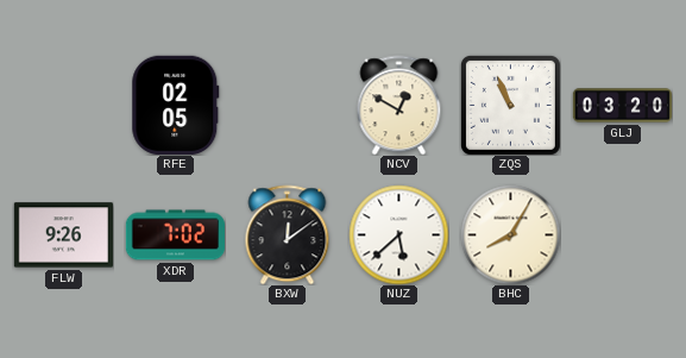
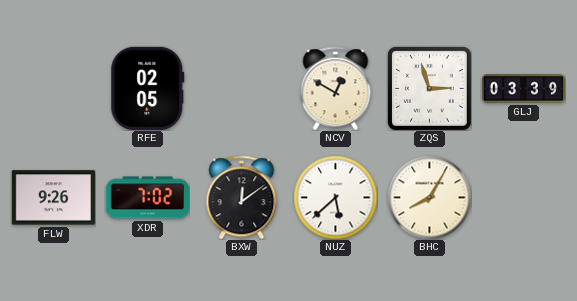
ZQS: 10:56 -> 2:57 (429, 88)
GLJ: 03:20 -> 03:39 (523, 89)
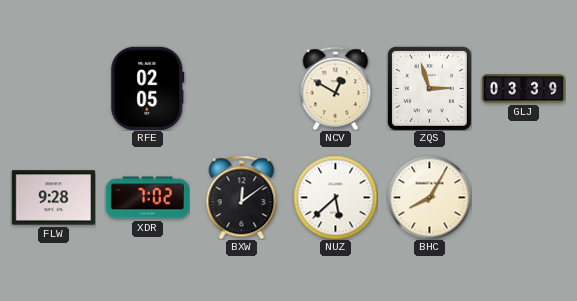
FLW: 9:26 -> 9:28 (53, 198)
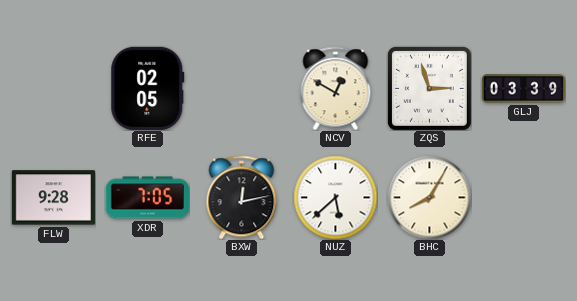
XDR: 7:02 -> 7:05 (147, 198)
BXW: 12:09 -> 12:13 (242, 197)
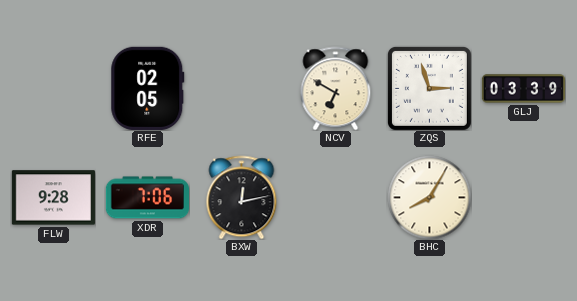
NCV: 12:50 -> 6:50 (336, 88)
XDR: 7:05 -> 7:06 (147, 198)
NUZ: 5:38 -> none (335, 197)
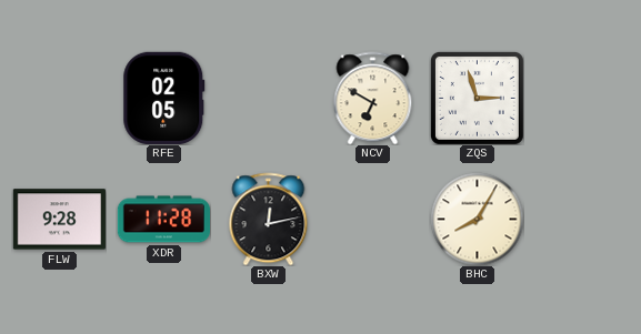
GLJ: 03:39 -> none (523, 89)
XDR: 7:06 -> 11:28 (163, 220)
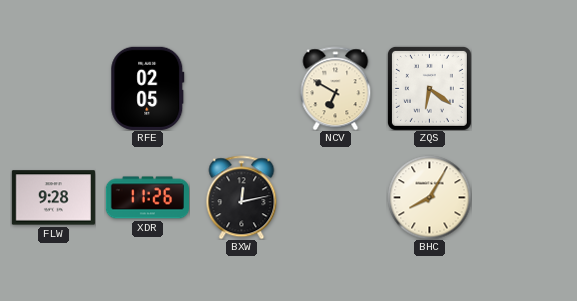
ZQS: 2:57 -> 6:21 (429, 88)
XDR: 11:28 -> 11:26 (147, 198)
